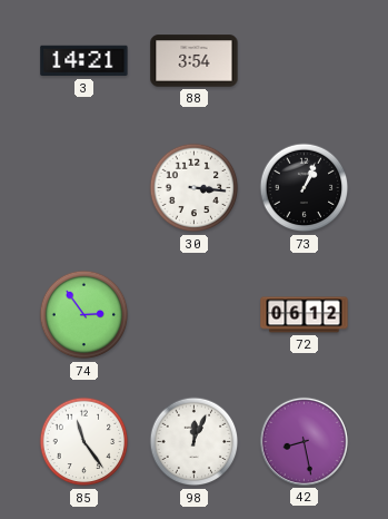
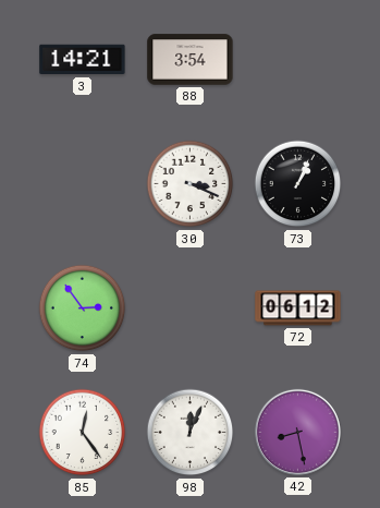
30: 3:16 -> 3:19 (191, 184)
85: 11:24 -> 12:24 (83, 433)
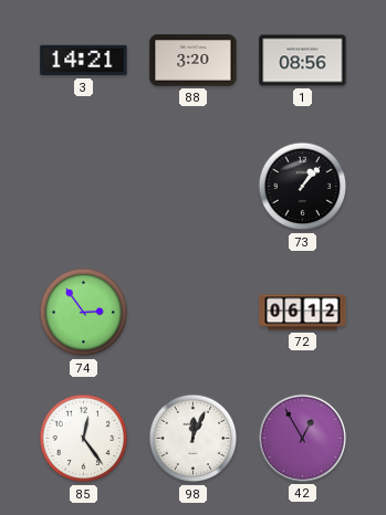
88: 3:54 -> 3:20 (194, 61)
1: none -> 08:56 (303, 61)
30: 3:19 -> none (191, 184)
73: 1:04 -> 1:07 (303, 187)
42: 8:28 -> 12:55 (302, 438)
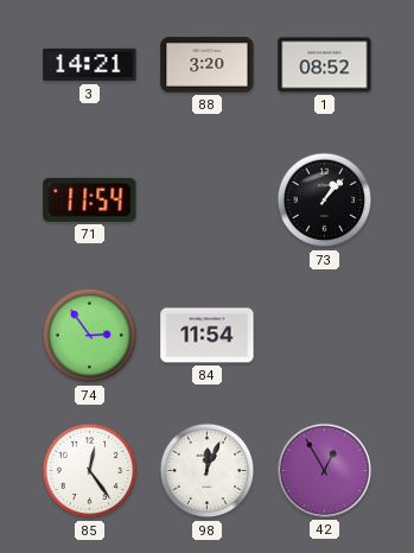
1: 08:56 -> 08:52 (325, 65)
71: none -> 11:54 (90, 199)
84: none -> 11:54 (208, 336)
72: 06:12 -> none (303, 313)
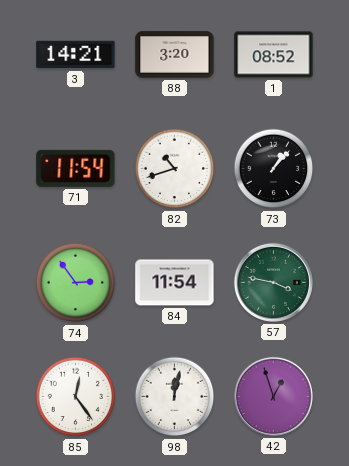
82: none -> 10:42 (175, 169)
57: none -> 3:47 (273, 282)
98: 12:04 -> 12:02 (175, 397)
42: 12:55 -> 12:57 (273, 396)
